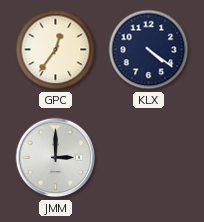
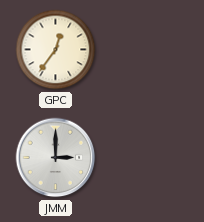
KLX: 4:21 -> none (149, 50)
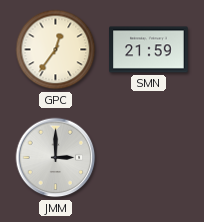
SMN: none -> 21:59 (149, 50)
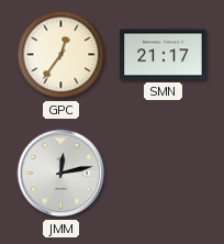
SMN: 21:59 -> 21:17 (164, 55)
JMM: 3:00 -> 12:13 (61, 174)
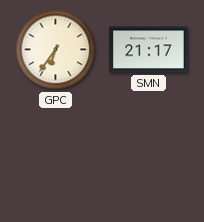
GPC: 12:36 -> 6:36 (56, 50)
JMM: 12:13 -> none (61, 174)
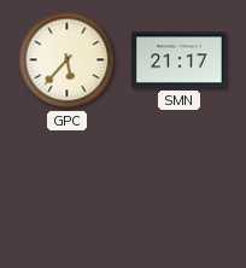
GPC: 6:36 -> 5:37 (68, 60)
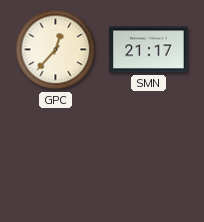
GPC: 5:37 -> 12:37 (56, 50)
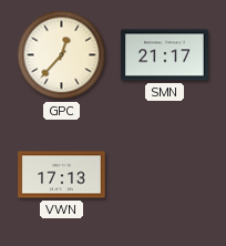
VWN: none -> 17:13 (62, 175)
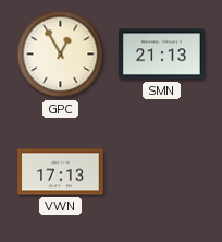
GPC: 12:37 -> 12:55 (61, 55)
SMN: 21:17 -> 21:13 (162, 55)
